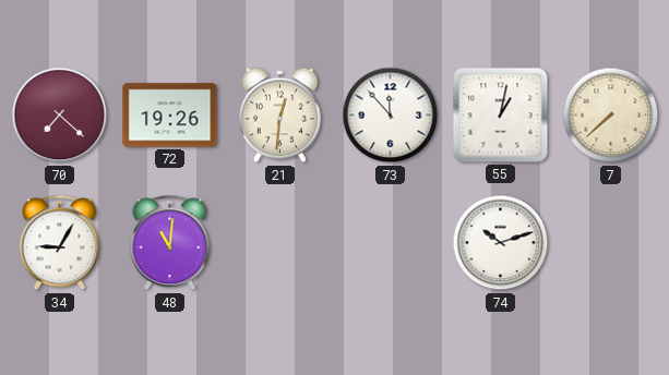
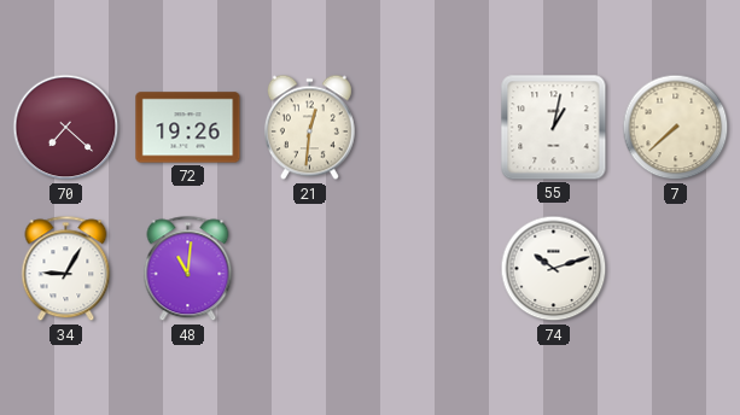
73: 11:53 -> none (391, 116)
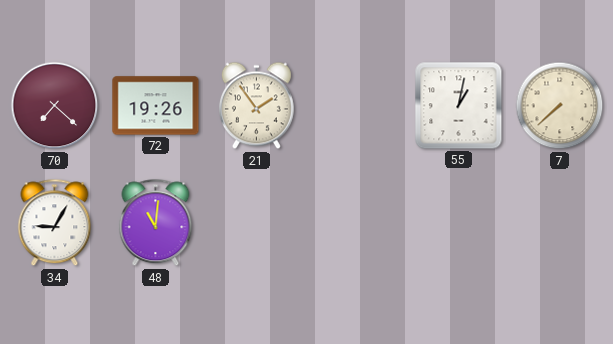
21: 12:31 -> 1:54 (256, 106)
74: 10:12 -> none (554, 269)
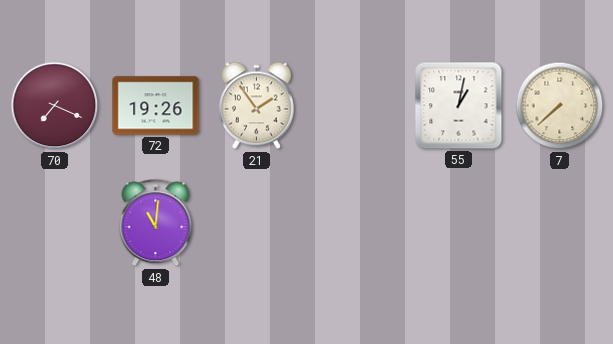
70: 7:22 -> 7:19 (55, 106)
34: 9:05 -> none (55, 223)
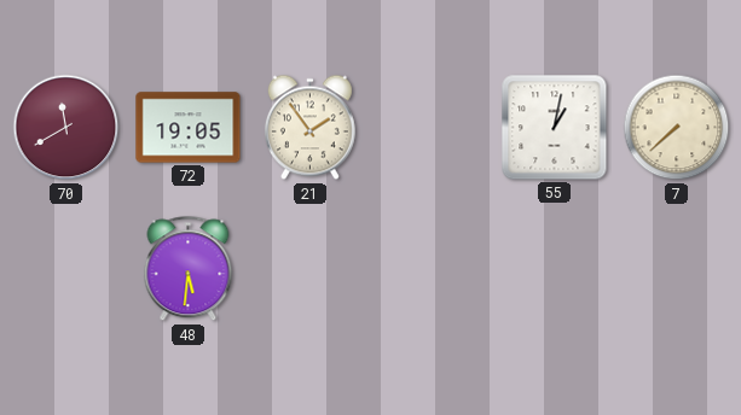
70: 7:19 -> 11:40 (66, 128)
72: 19:26 -> 19:05 (189, 128)
48: 11:01 -> 5:31 (189, 269)
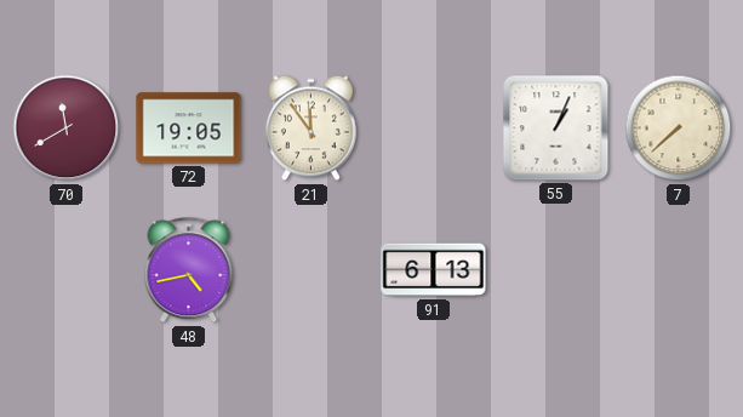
21: 1:54 -> 11:54 (310, 128)
55: 1:02 -> 1:04 (556, 128)
48: 5:31 -> 4:43 (189, 270)
91: none -> 6:13 (434, 270)
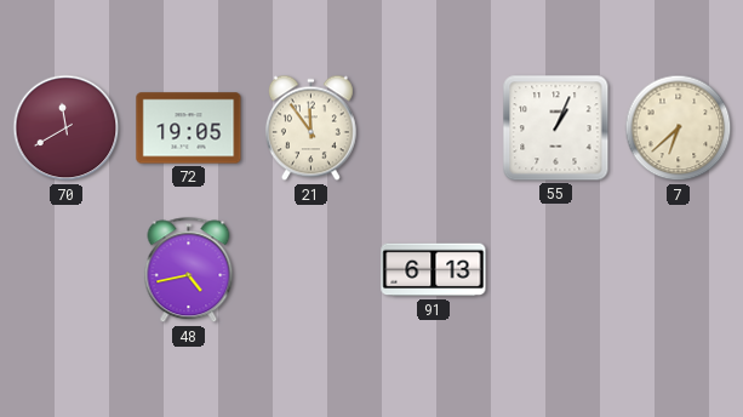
7: 7:38 -> 6:38 (679, 128)
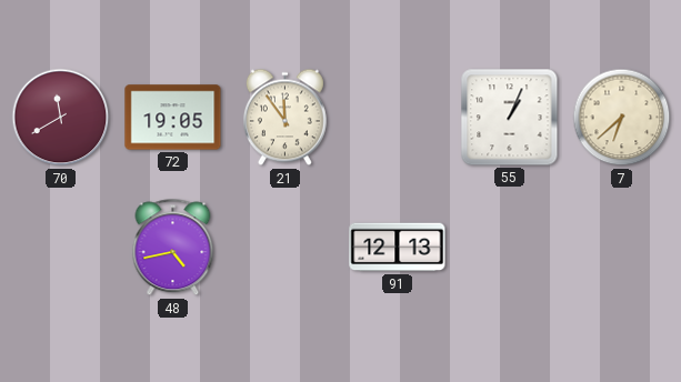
91: 6:13 -> 12:13 (398, 248)
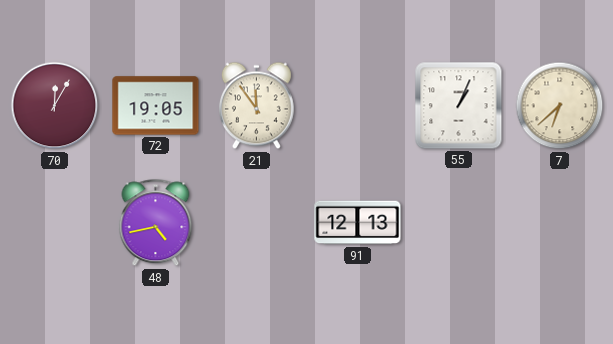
70: 11:40 -> 12:05 (55, 106)
